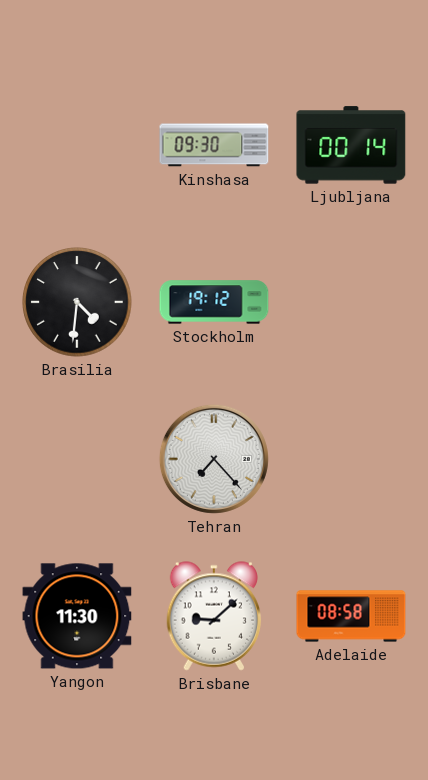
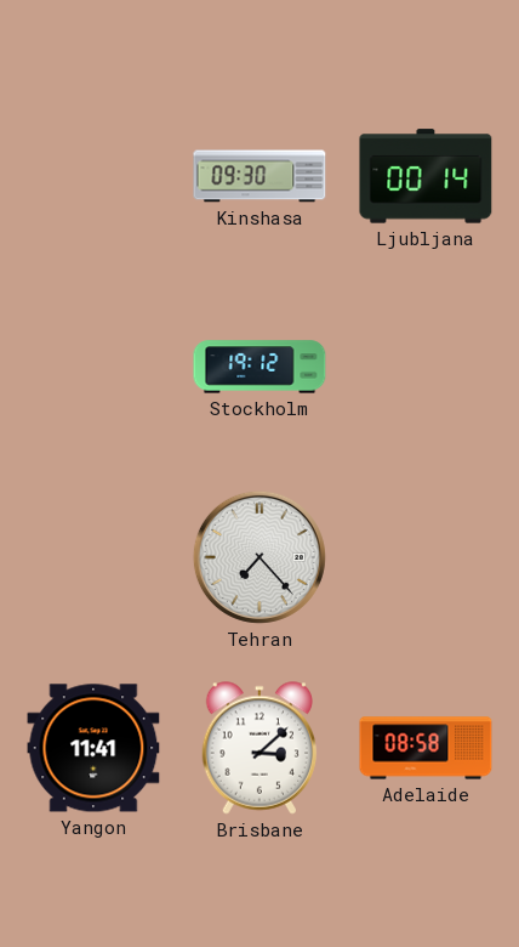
Brasilia: 4:31 -> none (77, 302)
Yangon: 11:30 -> 11:41 (93, 748)
Brisbane: 9:08 -> 3:08 (259, 748)
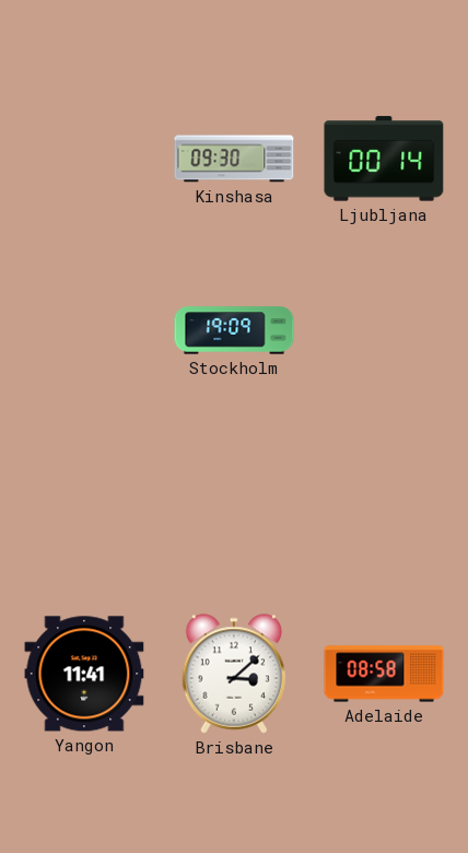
Stockholm: 19:12 -> 19:09 (234, 330)
Tehran: 7:23 -> none (259, 557)
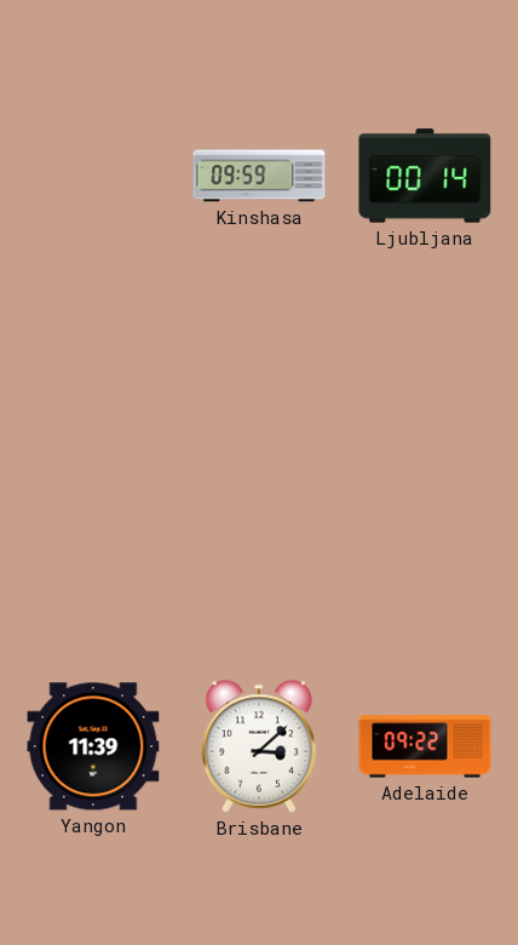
Kinshasa: 09:30 -> 09:59 (259, 176)
Stockholm: 19:09 -> none (234, 330)
Yangon: 11:41 -> 11:39 (93, 746)
Adelaide: 08:58 -> 09:22 (425, 746)
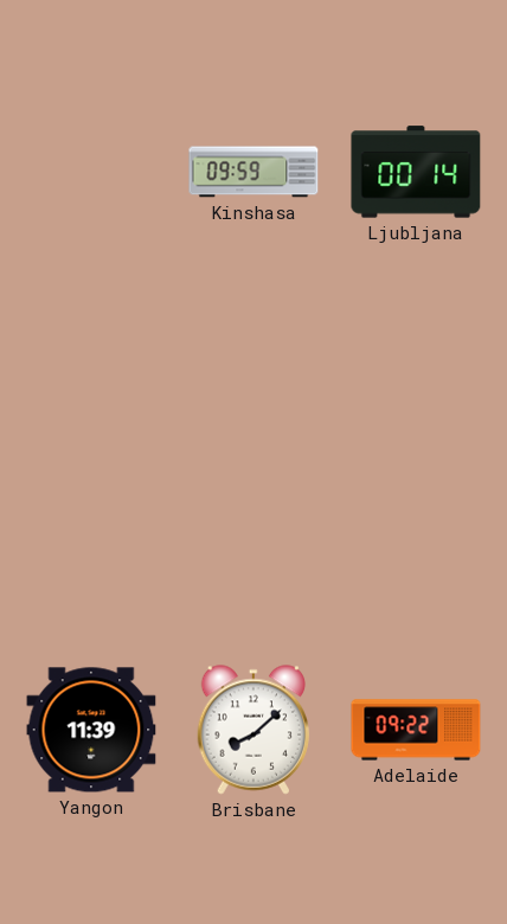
Brisbane: 3:08 -> 8:08 (254, 730)
